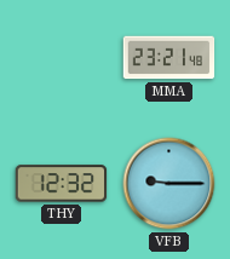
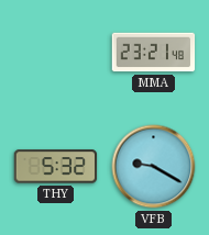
THY: 12:32 -> 5:32 (56, 167)
VFB: 9:15 -> 9:20 (154, 167)
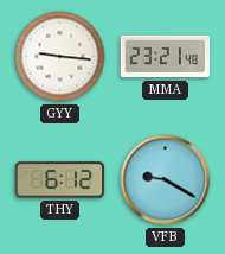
GYY: none -> 9:16 (60, 57)
THY: 5:32 -> 6:12 (60, 180)
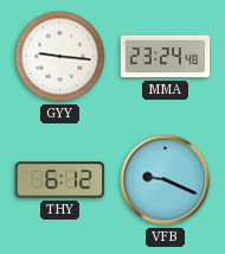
MMA: 23:21 -> 23:24 (166, 57)
VFB: 9:20 -> 9:19 (166, 180)
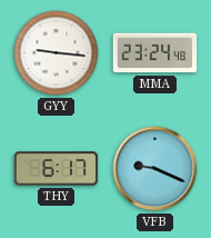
THY: 6:12 -> 6:17 (57, 169)
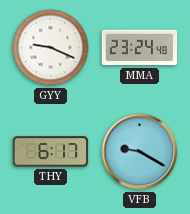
GYY: 9:16 -> 9:19 (51, 48)
VFB: 9:19 -> 9:20 (140, 152)
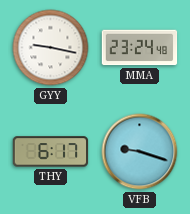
GYY: 9:19 -> 9:17 (51, 48)
VFB: 9:20 -> 9:18 (140, 152)
